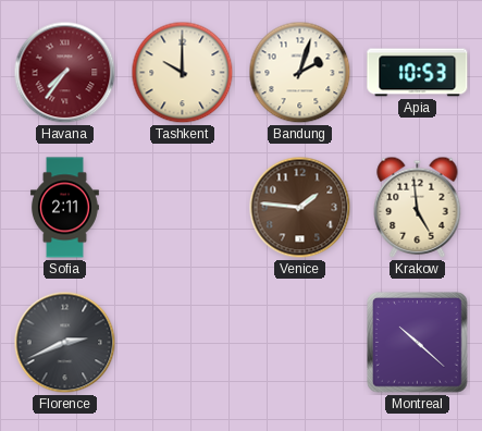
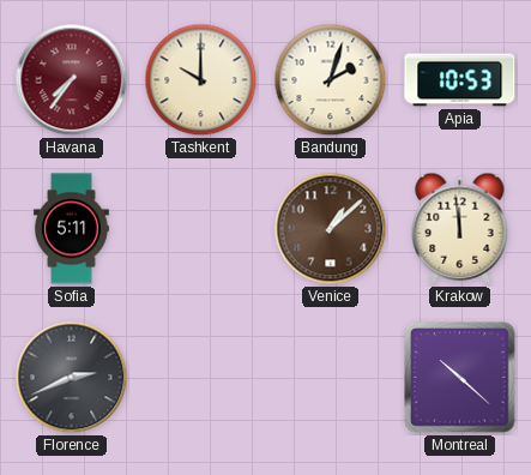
Sofia: 2:11 -> 5:11 (72, 229)
Venice: 1:46 -> 1:08 (331, 229)
Krakow: 4:59 -> 11:59 (460, 228)
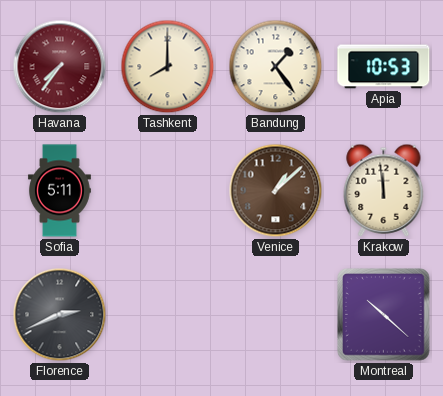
Tashkent: 10:00 -> 8:00 (168, 67)
Bandung: 2:03 -> 1:24 (276, 67)
